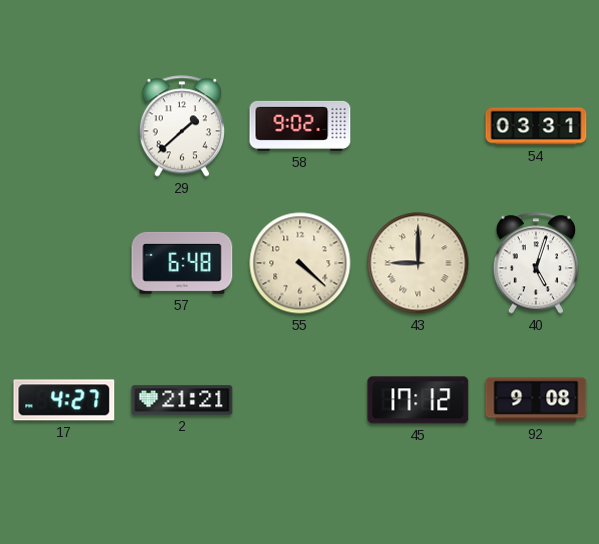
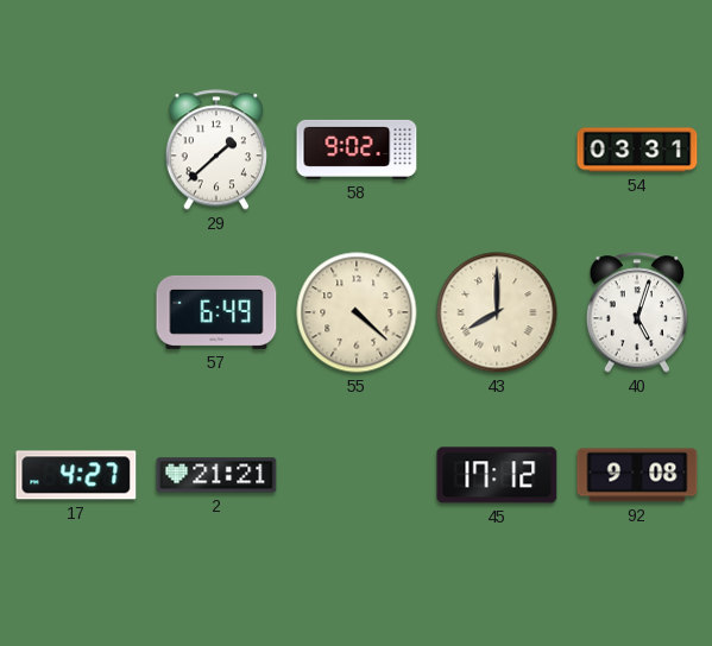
57: 6:48 -> 6:49 (216, 312)
43: 9:00 -> 8:00 (497, 312)
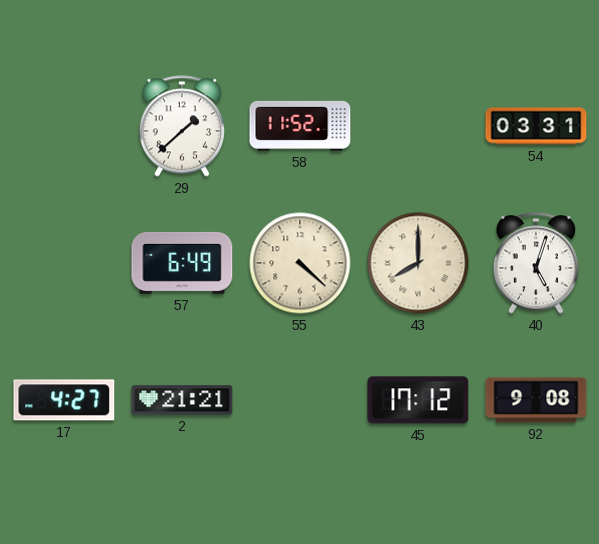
58: 9:02 -> 11:52 (300, 126)
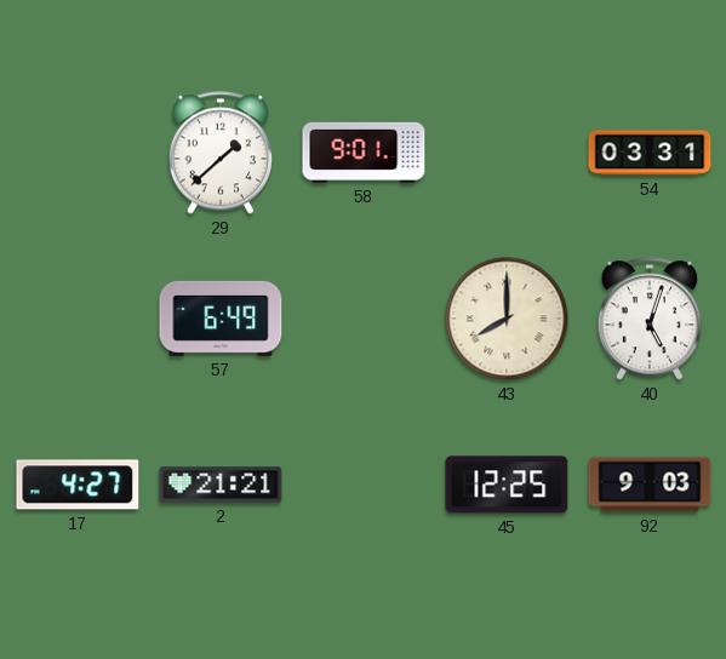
58: 11:52 -> 9:01 (364, 153)
55: 4:22 -> none (300, 263)
45: 17:12 -> 12:25 (507, 485)
92: 9:08 -> 9:03 (650, 485)
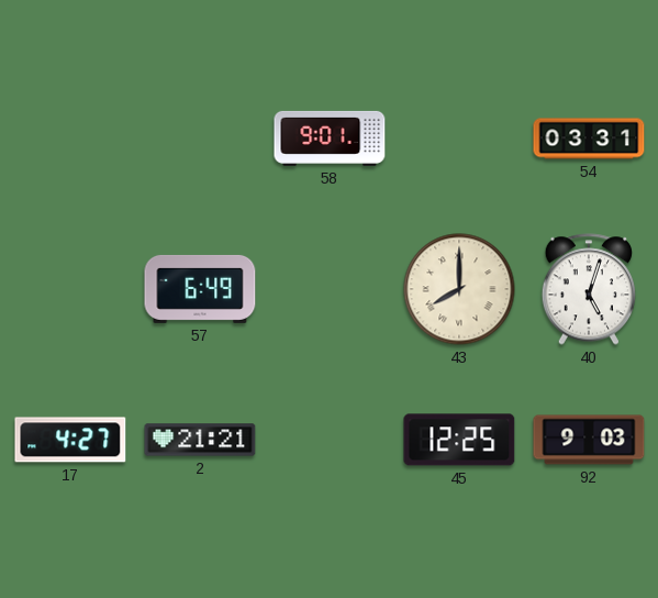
29: 1:38 -> none (219, 153)
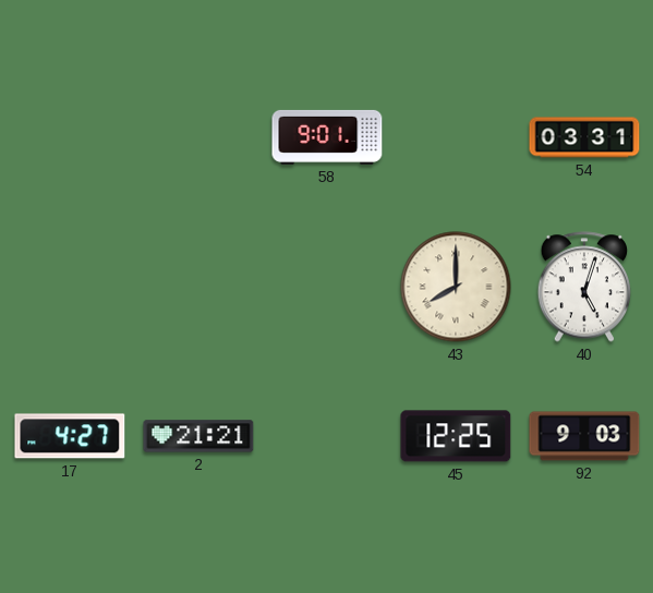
57: 6:49 -> none (200, 289)
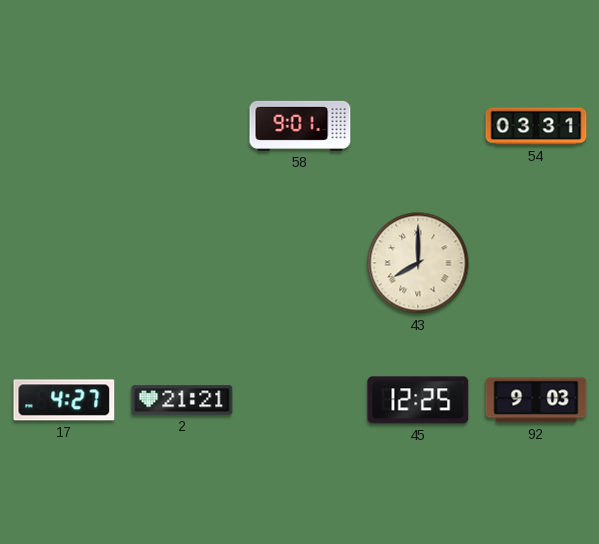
40: 5:03 -> none (583, 287)
